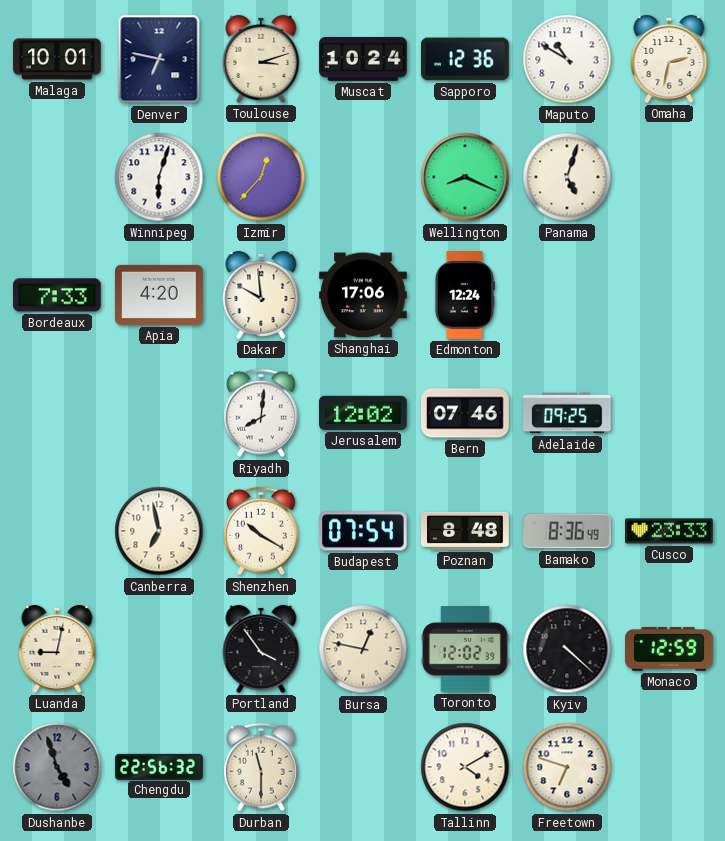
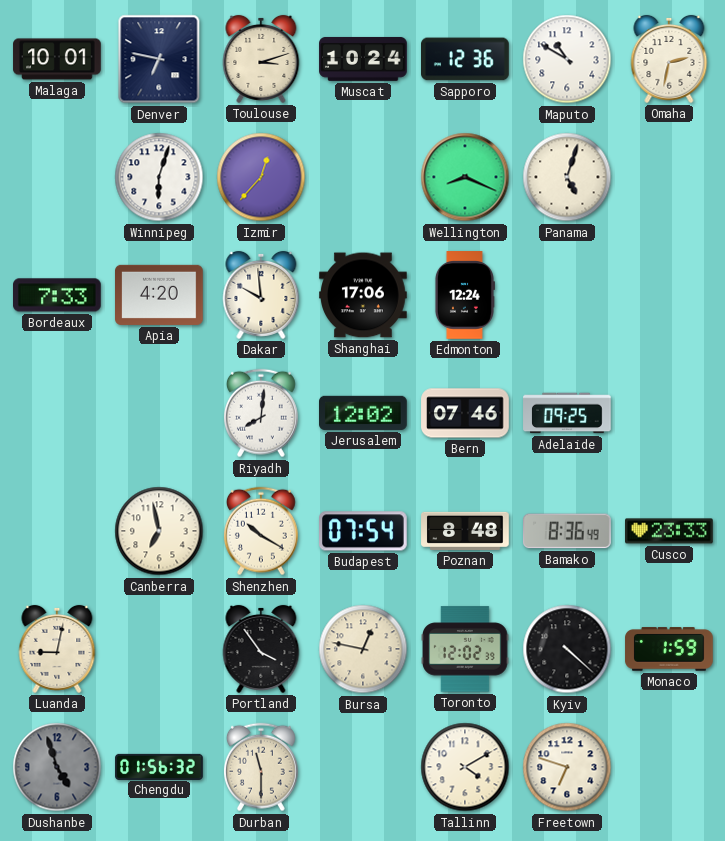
Monaco: 12:59 -> 1:59 (669, 649)
Chengdu: 22:56 -> 01:56 (159, 766)
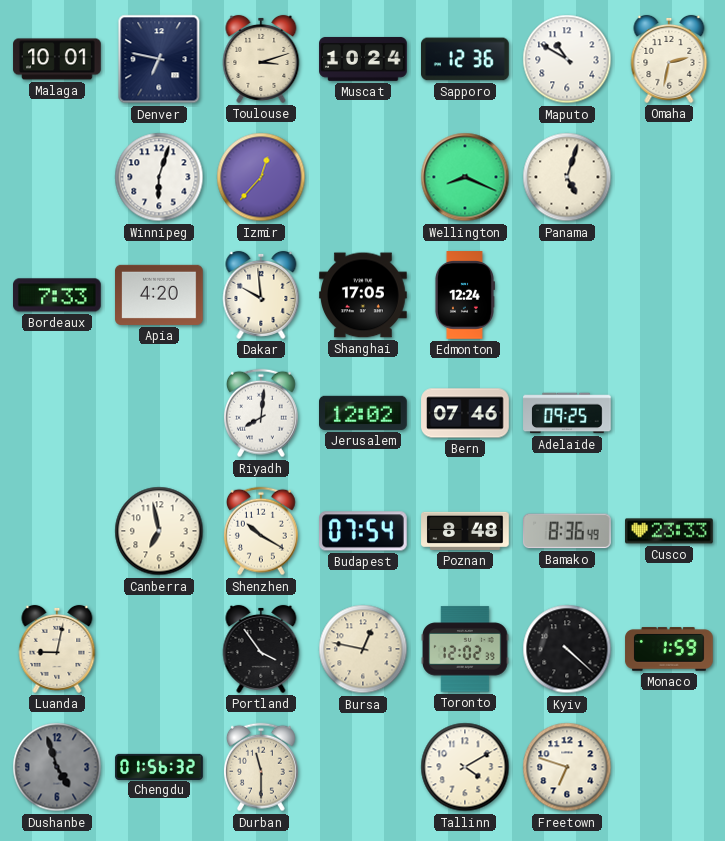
Shanghai: 17:06 -> 17:05 (363, 295)
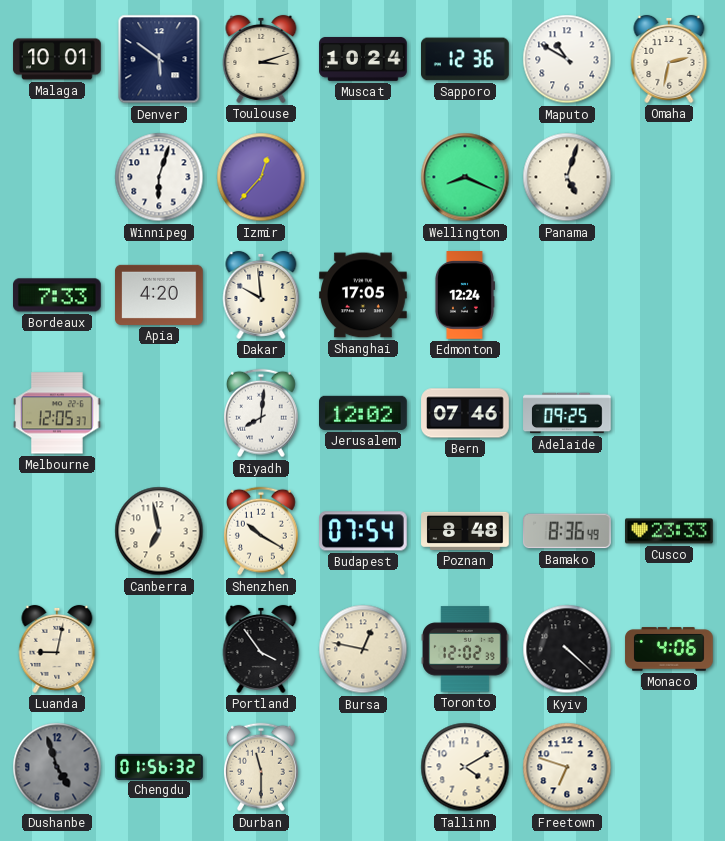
Denver: 6:47 -> 5:51 (159, 59)
Melbourne: none -> 12:05 (58, 413)
Monaco: 1:59 -> 4:06 (669, 649)
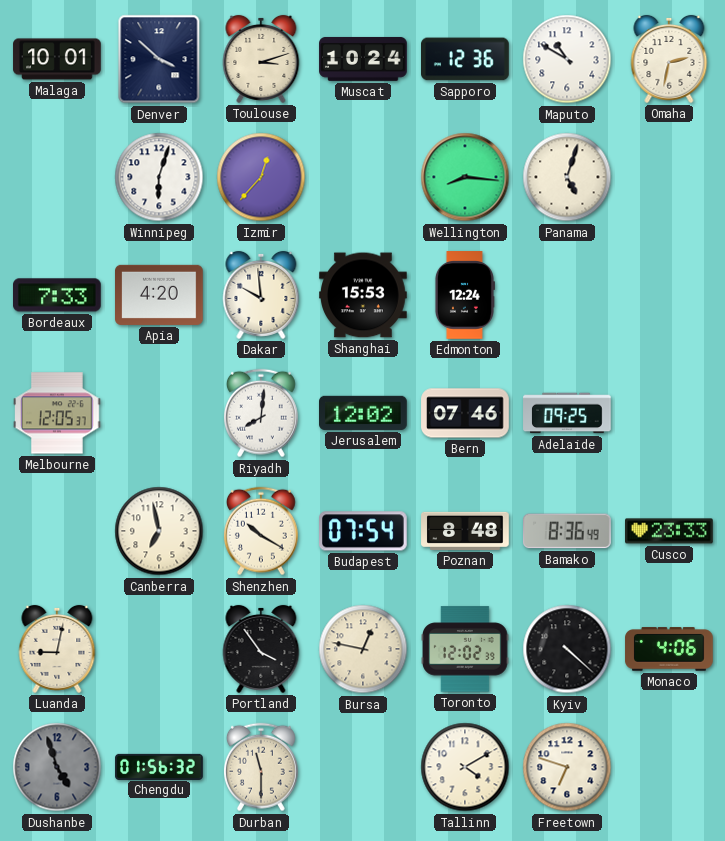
Denver: 5:51 -> 3:52 (159, 59)
Wellington: 8:19 -> 8:16 (465, 177)
Shanghai: 17:05 -> 15:53 (363, 295)
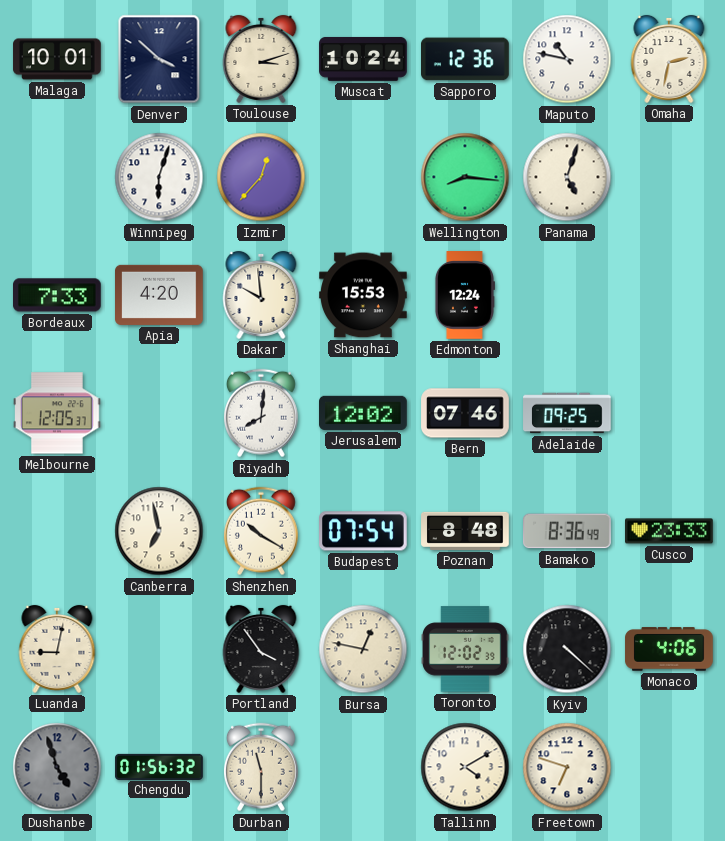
Maputo: 10:50 -> 10:47 (567, 59)
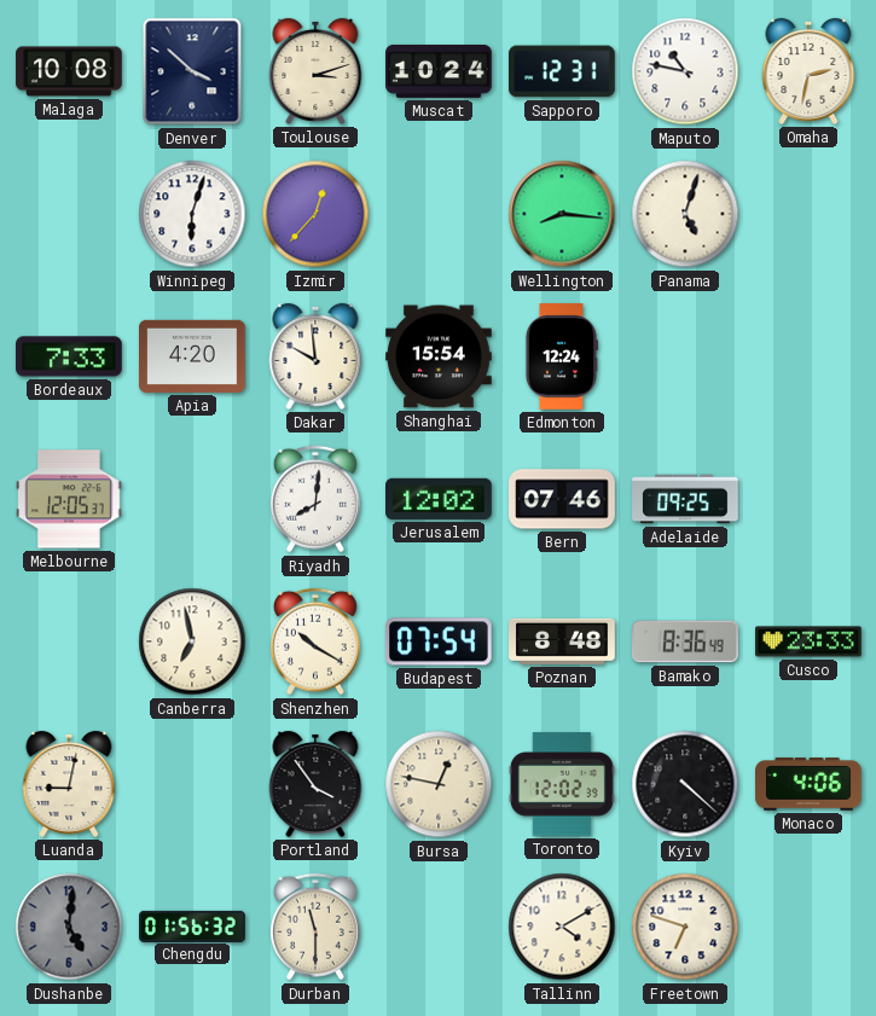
Malaga: 10:01 -> 10:08 (69, 71)
Sapporo: 12:36 -> 12:31 (563, 71)
Shanghai: 15:53 -> 15:54 (439, 356)
Dushanbe: 4:57 -> 5:01 (69, 927)
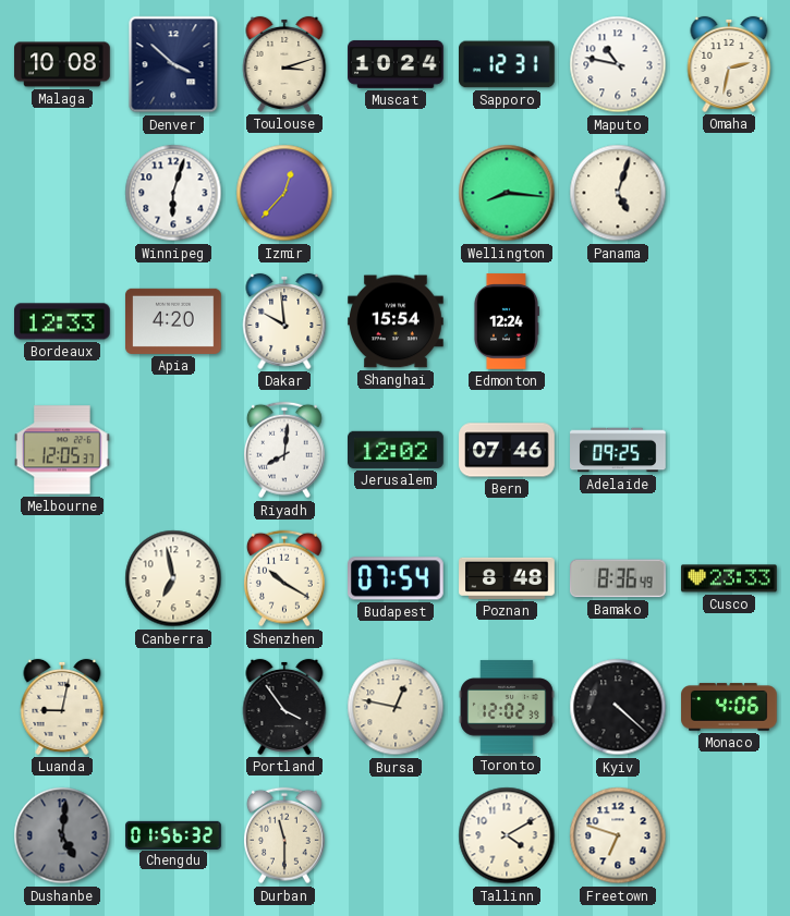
Bordeaux: 7:33 -> 12:33 (63, 321)
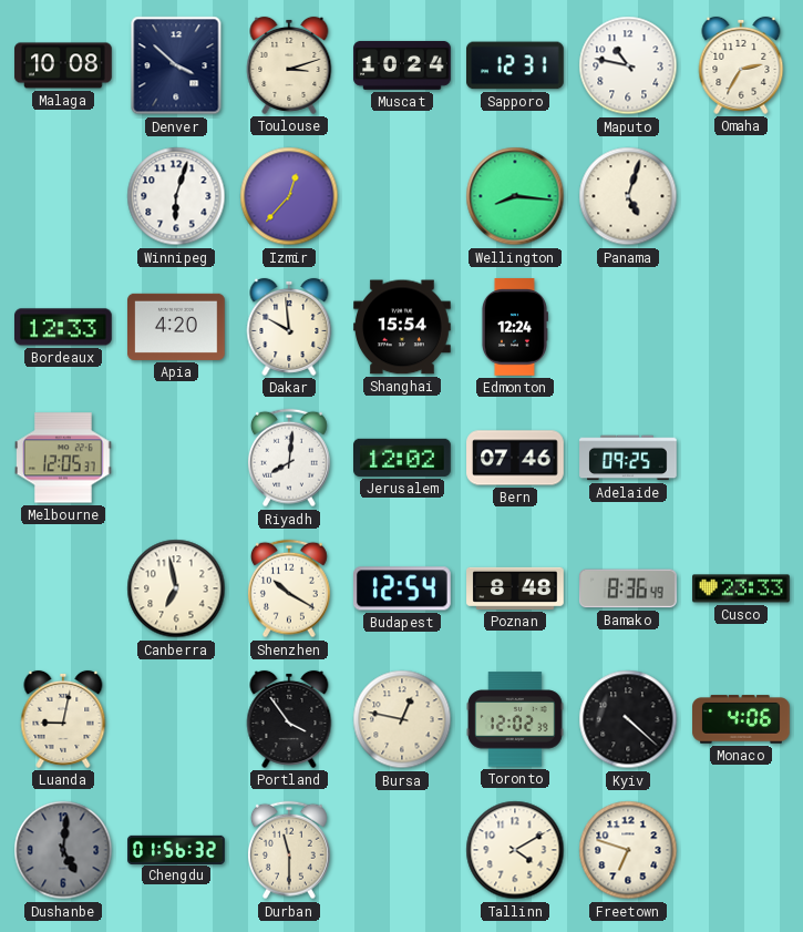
Omaha: 2:32 -> 2:35 (741, 65)
Budapest: 07:54 -> 12:54 (403, 588)
